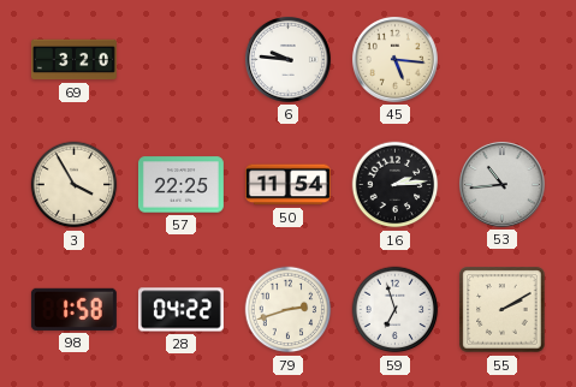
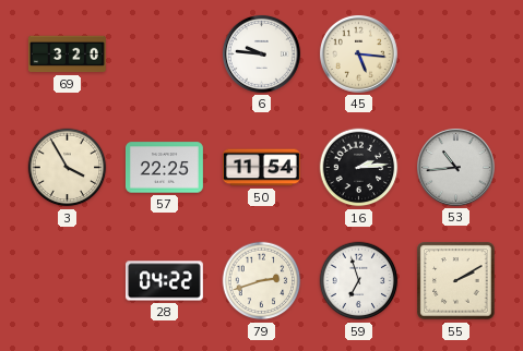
98: 1:58 -> none (73, 309)
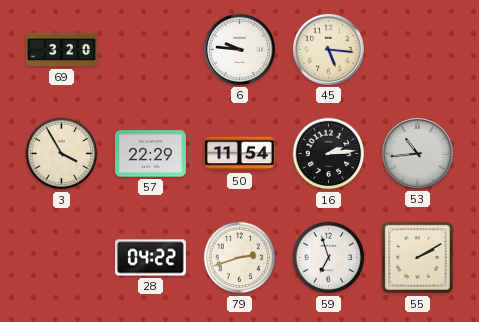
57: 22:25 -> 22:29 (150, 154)
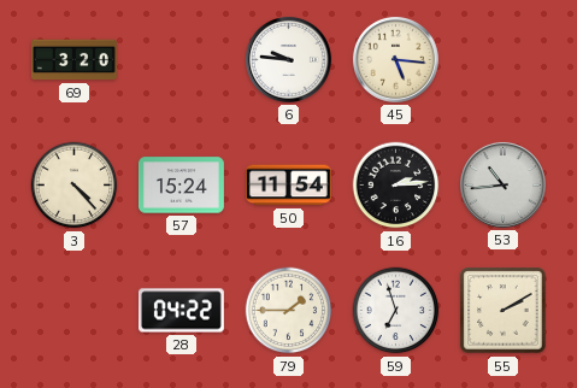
3: 3:55 -> 4:23 (75, 186)
57: 22:29 -> 15:24 (181, 186)
79: 2:42 -> 1:45 (289, 311)
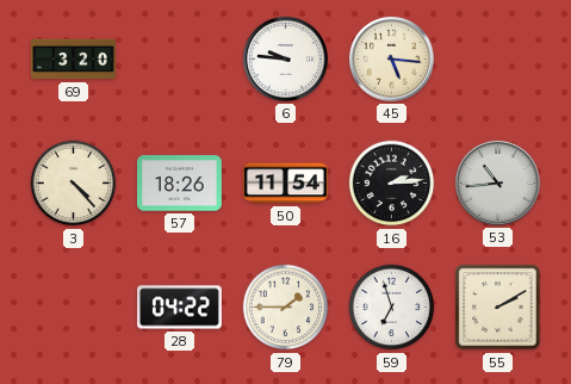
57: 15:24 -> 18:26 (179, 184)
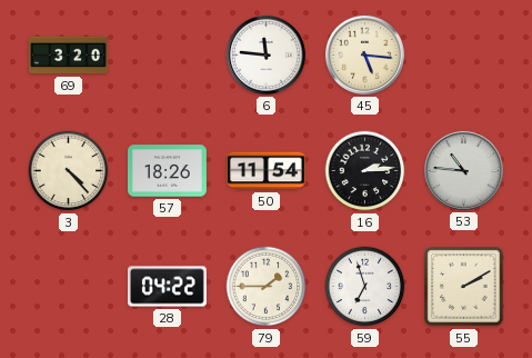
6: 9:46 -> 11:46 (265, 54)
53: 10:44 -> 10:46 (463, 170)
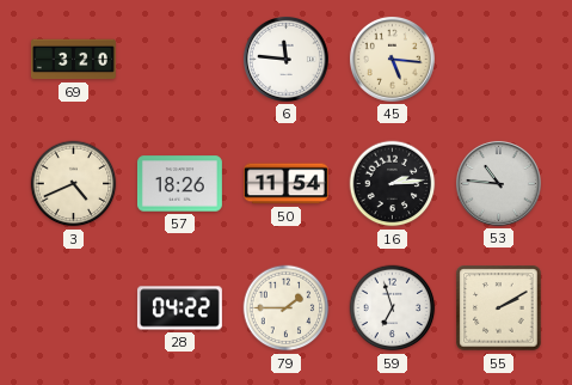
3: 4:23 -> 4:41 (74, 184)
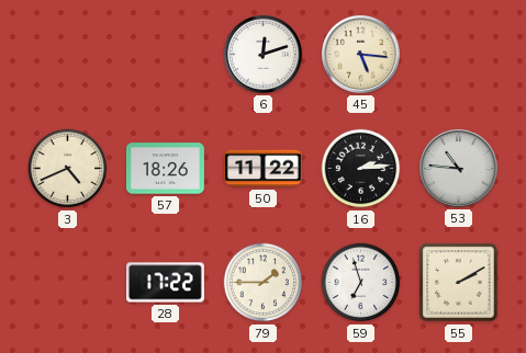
69: 3:20 -> none (73, 60)
6: 11:46 -> 12:12 (262, 54)
50: 11:54 -> 11:22 (262, 169)
28: 04:22 -> 17:22 (165, 283)
